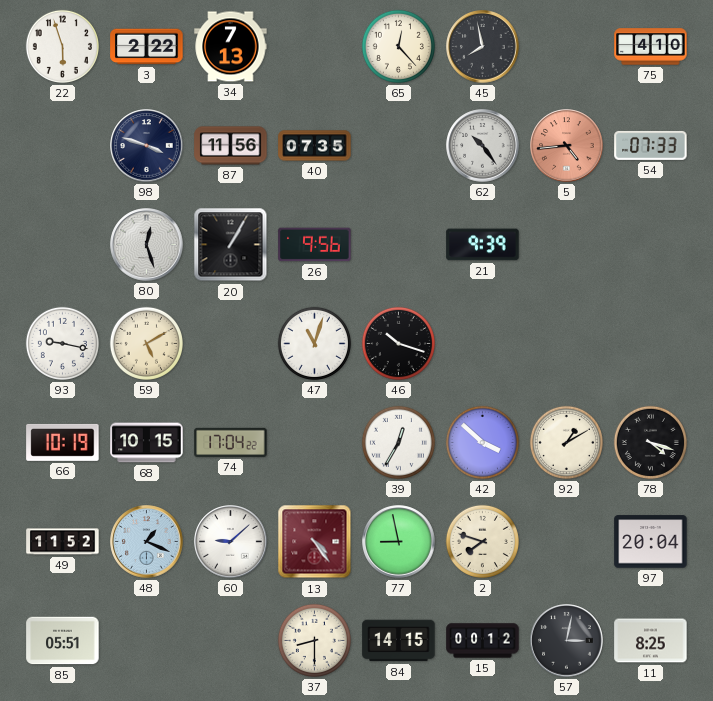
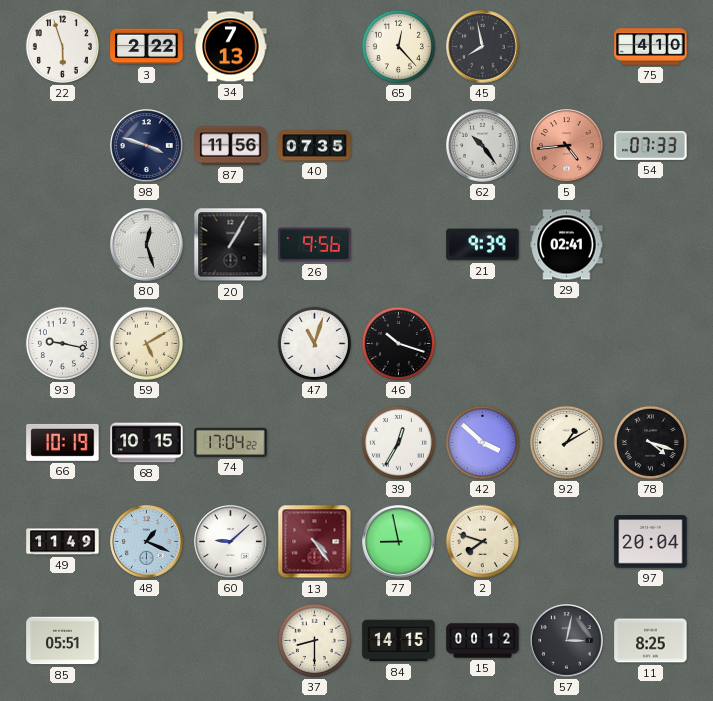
29: none -> 02:41 (567, 245)
49: 11:52 -> 11:49 (63, 542)
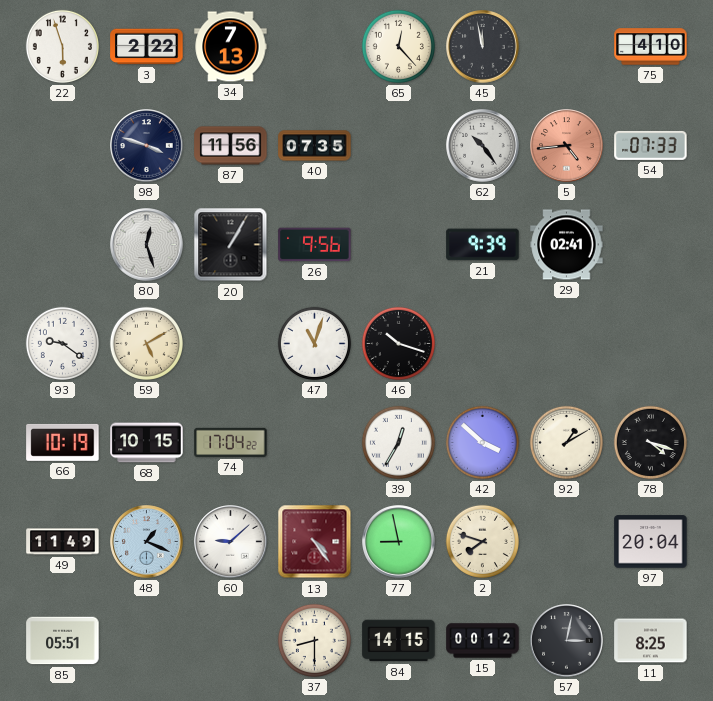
45: 7:58 -> 11:58 (483, 47)
93: 9:17 -> 9:21 (62, 343)
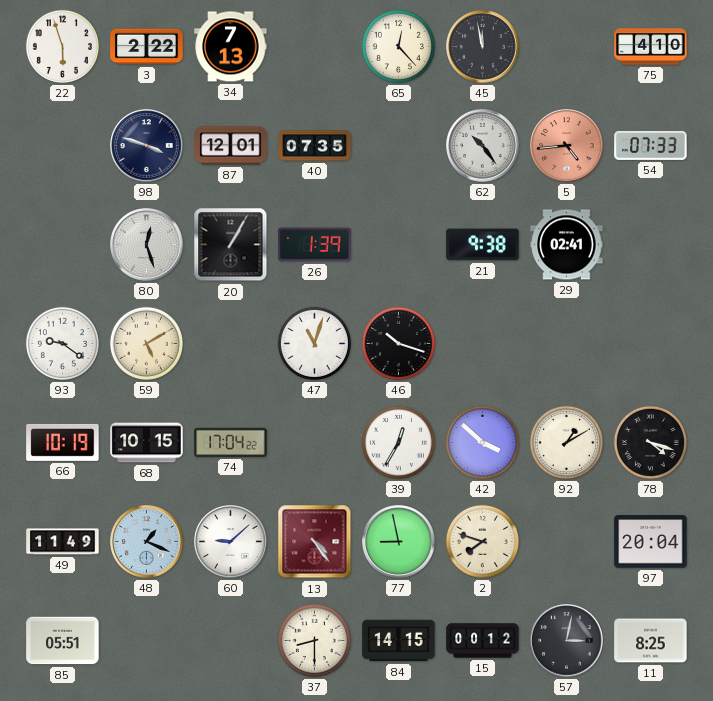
87: 11:56 -> 12:01 (231, 146)
26: 9:56 -> 1:39 (315, 245)
21: 9:39 -> 9:38 (483, 245)
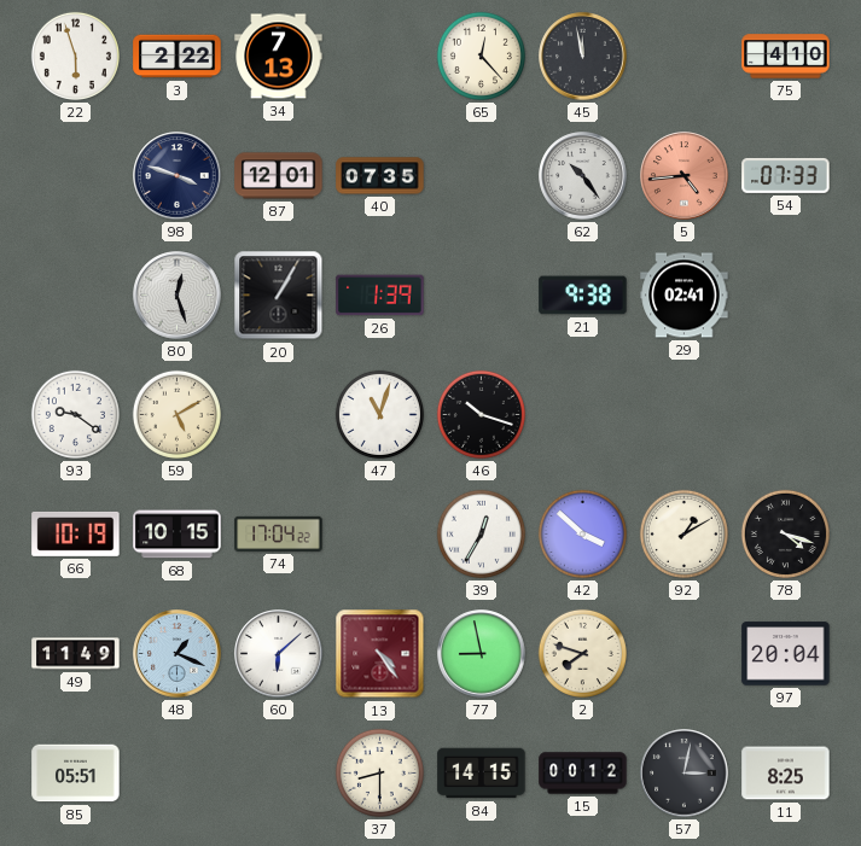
60: 9:08 -> 6:08 (279, 654)
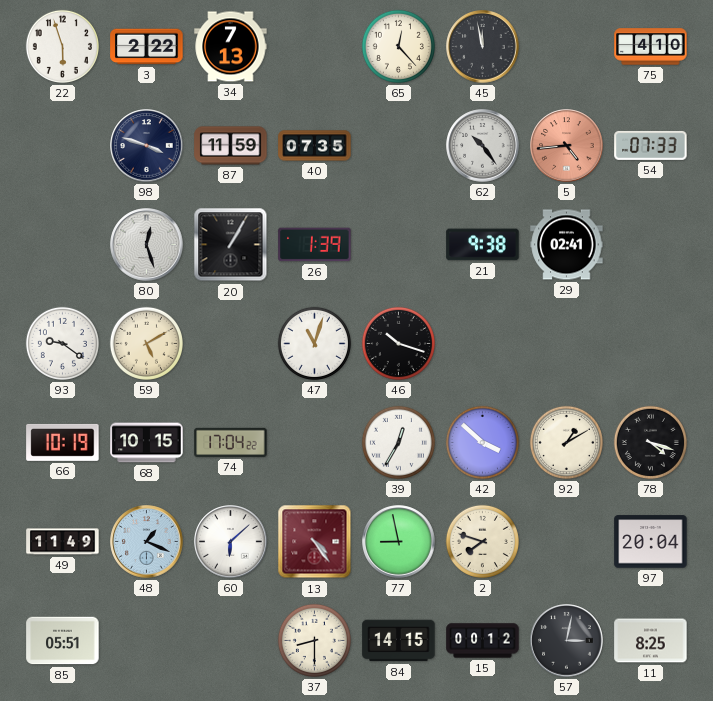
87: 12:01 -> 11:59 (231, 146)
